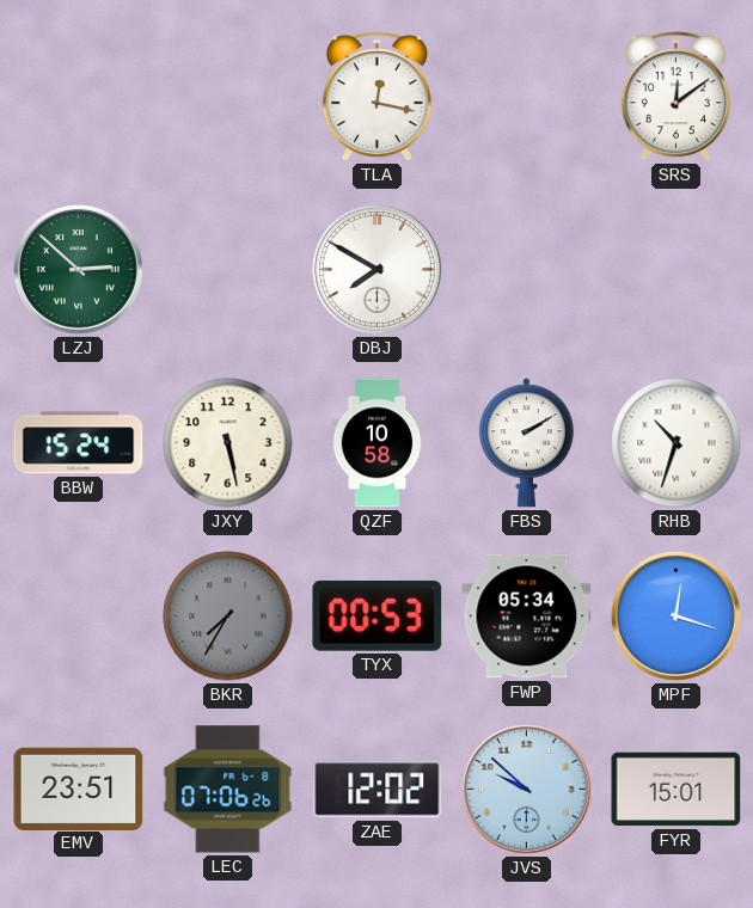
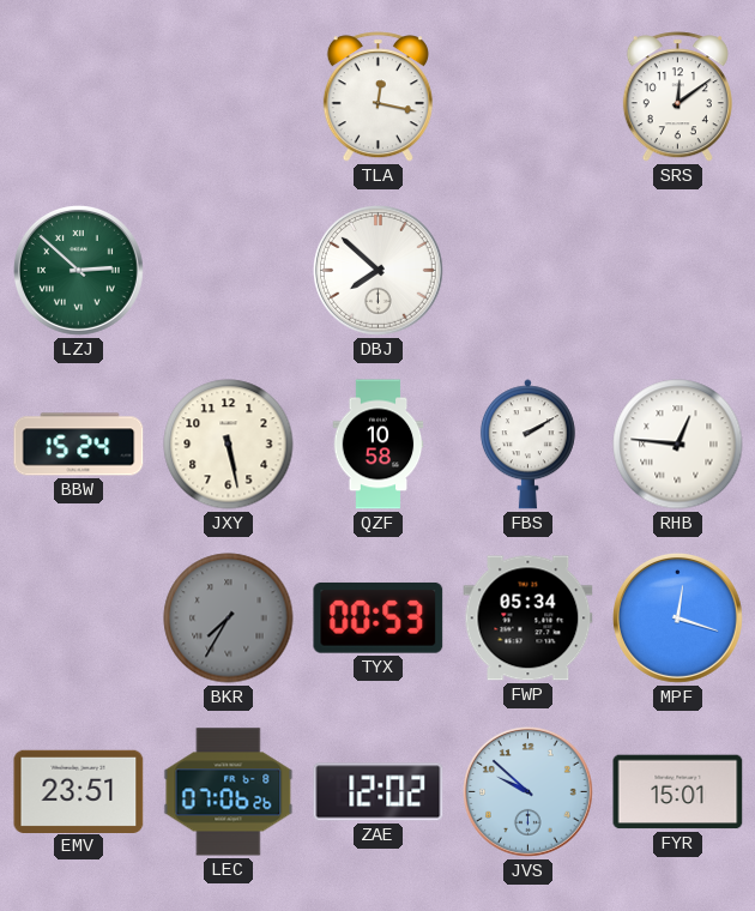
DBJ: 7:50 -> 7:52 (377, 270)
RHB: 10:33 -> 12:46 (678, 445)
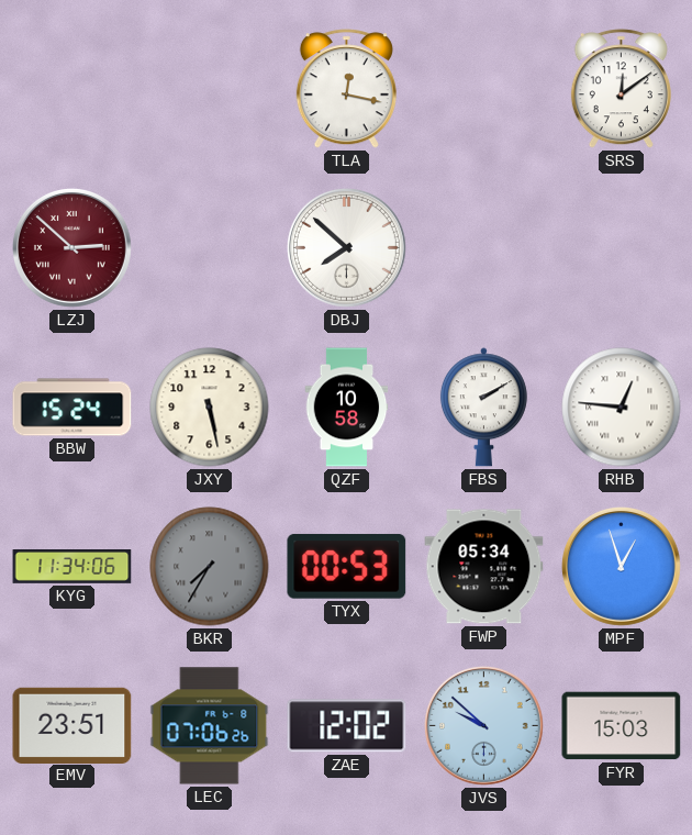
LZJ dial: green -> burgundy (71, 247)
KYG: none -> 11:34 (72, 567)
MPF: 12:18 -> 12:57 (621, 566)
FYR: 15:01 -> 15:03 (622, 726)
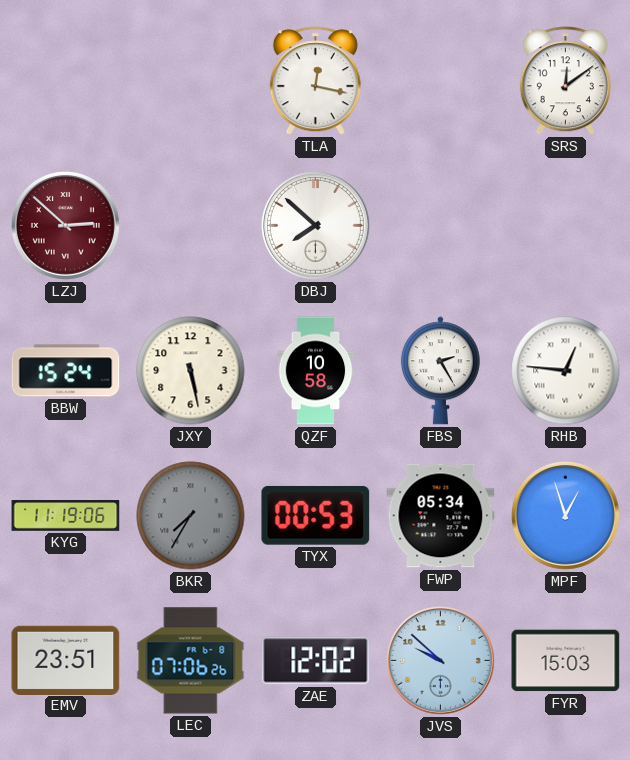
FBS: 2:10 -> 2:25 (440, 371)
KYG: 11:34 -> 11:19 (66, 516)
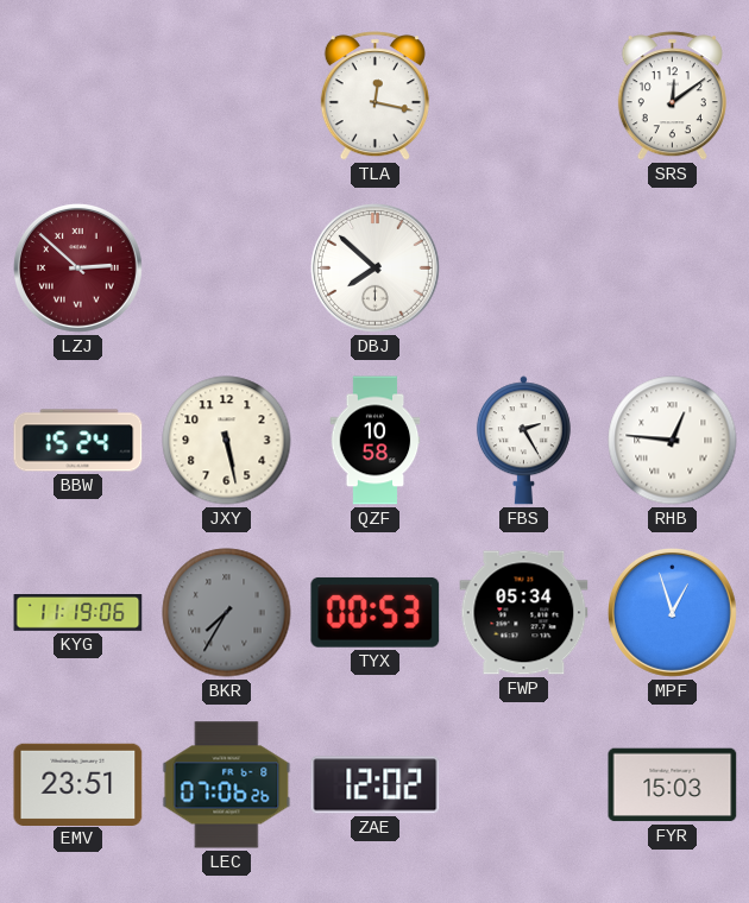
JVS: 9:52 -> none (440, 660)
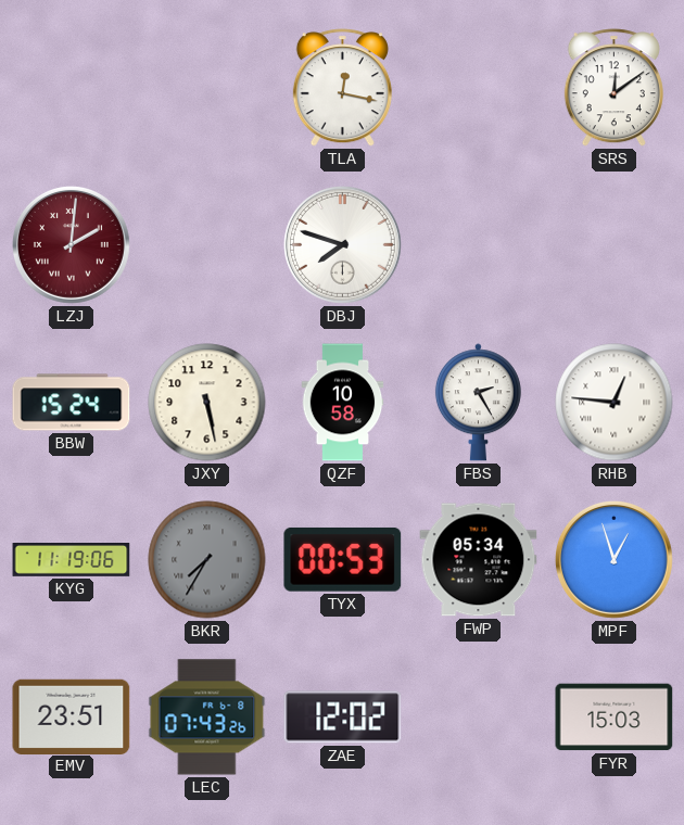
LZJ: 2:52 -> 2:01 (71, 244)
DBJ: 7:52 -> 7:48 (342, 244)
LEC: 07:06 -> 07:43 (207, 718)
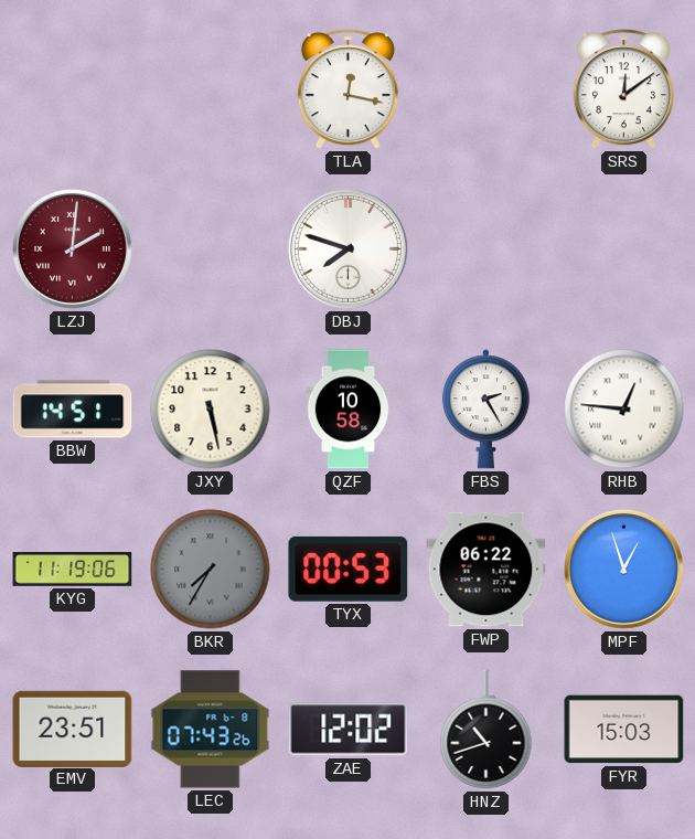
BBW: 15:24 -> 14:51 (73, 410)
FWP: 05:34 -> 06:22 (487, 570)
HNZ: none -> 10:42 (487, 730)
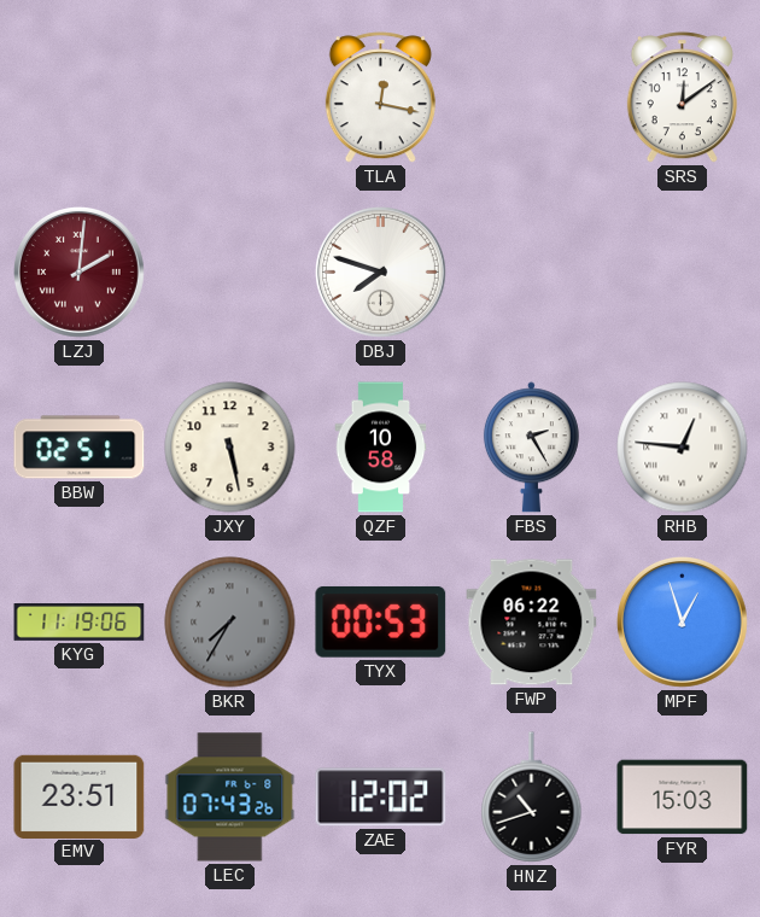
BBW: 14:51 -> 02:51 (80, 448)
